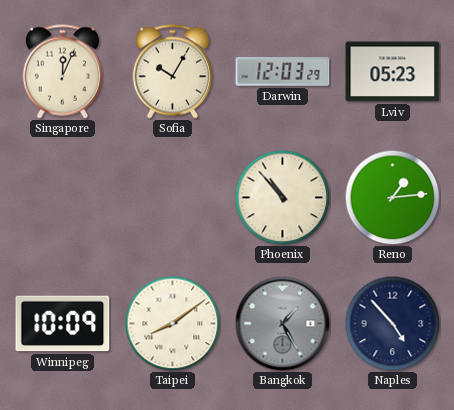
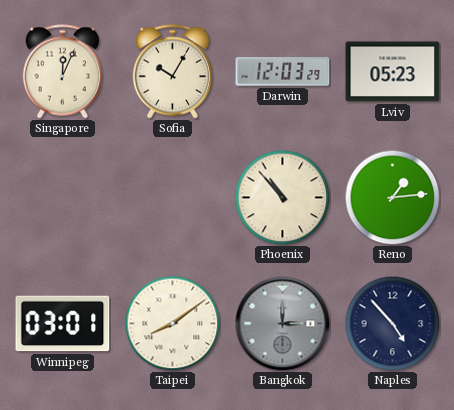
Winnipeg: 10:09 -> 03:01 (63, 324)
Bangkok: 1:25 -> 3:00 (282, 323)
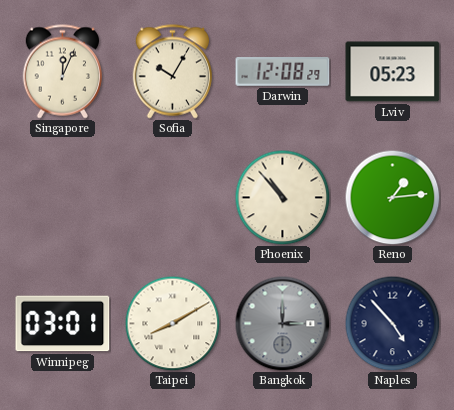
Darwin: 12:03 -> 12:08 (283, 72)
Taipei: 8:09 -> 8:10 (172, 323)
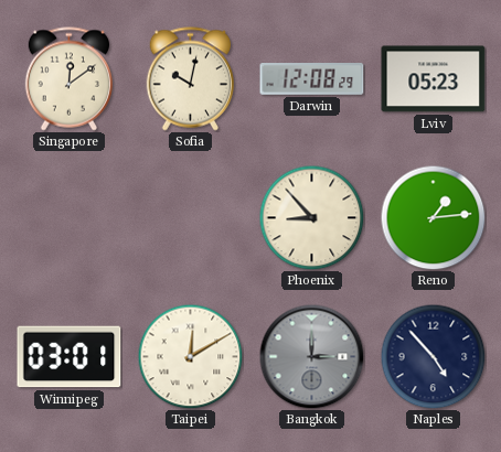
Singapore: 12:04 -> 12:09 (68, 79)
Sofia: 10:05 -> 10:02 (190, 79)
Phoenix: 10:53 -> 8:53 (311, 217)
Taipei: 8:10 -> 12:10 (190, 356)
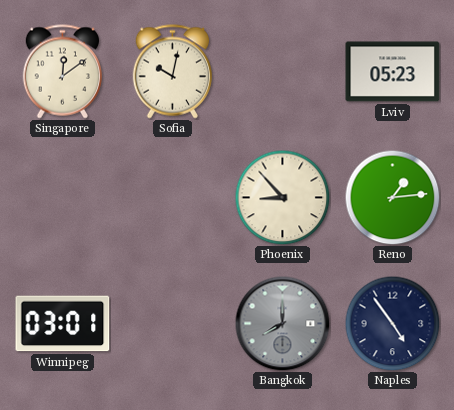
Darwin: 12:08 -> none (312, 79)
Taipei: 12:10 -> none (190, 356)
Bangkok: 3:00 -> 8:00 (282, 323)
Naples: 4:53 -> 4:54 (392, 323)
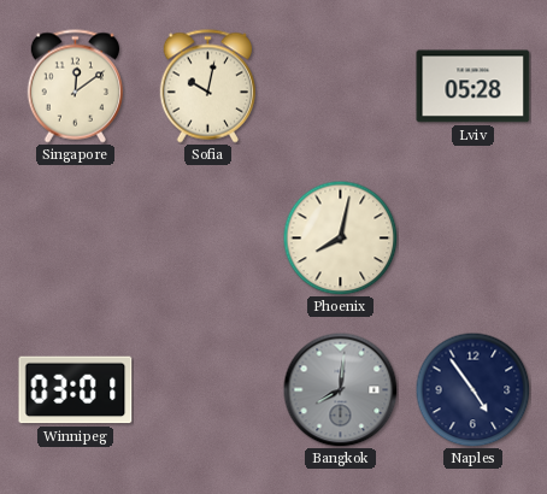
Lviv: 05:23 -> 05:28 (474, 87)
Phoenix: 8:53 -> 8:02 (340, 237)
Reno: 1:14 -> none (392, 197)
Bangkok: 8:00 -> 8:01 (340, 389)
